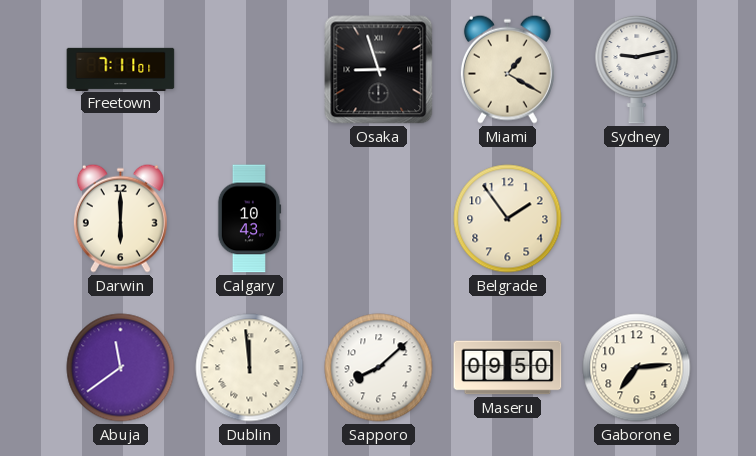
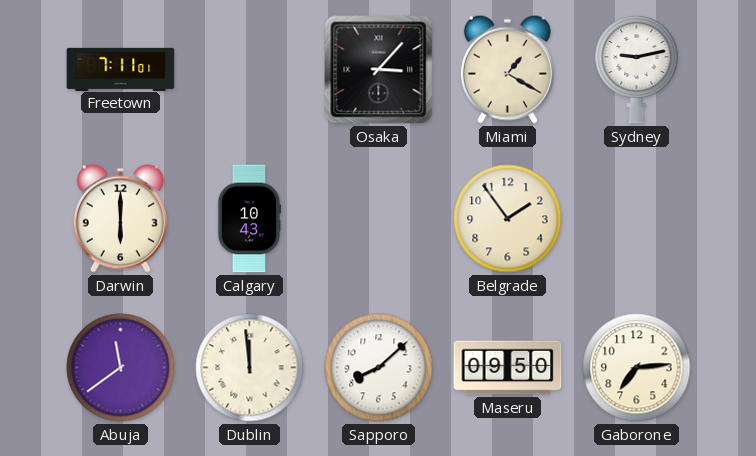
Osaka: 8:57 -> 3:07 (379, 70)
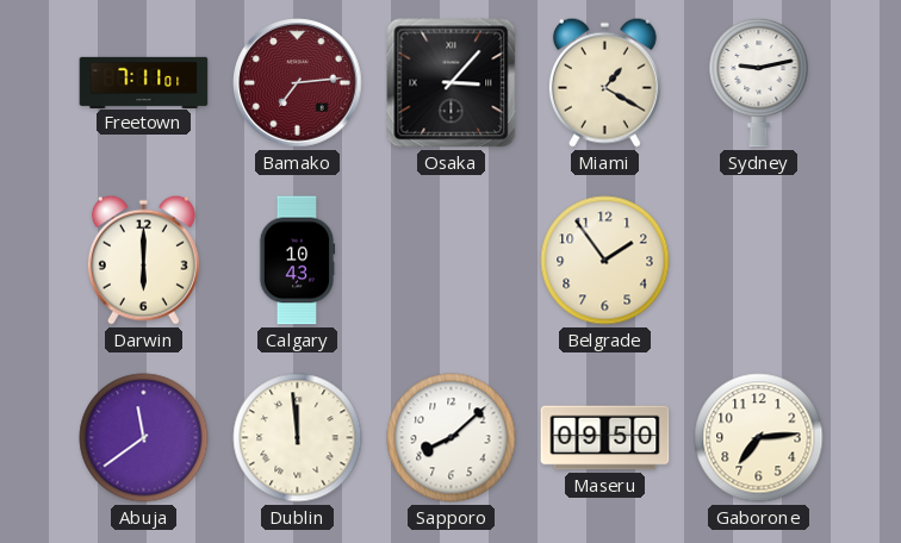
Bamako: none -> 7:14 (298, 83)
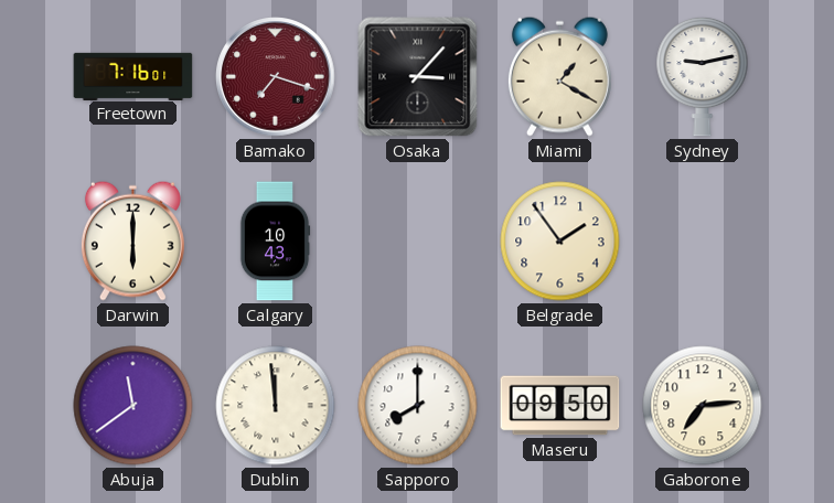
Freetown: 7:11 -> 7:16 (133, 76)
Bamako: 7:14 -> 7:18 (276, 77)
Sapporo: 8:08 -> 8:00 (418, 406)
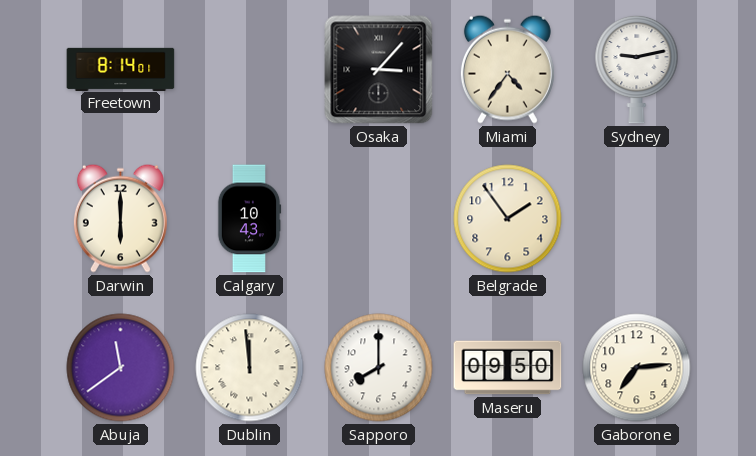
Freetown: 7:16 -> 8:14 (121, 69)
Bamako: 7:18 -> none (276, 77)
Miami: 1:20 -> 4:36 (507, 69)
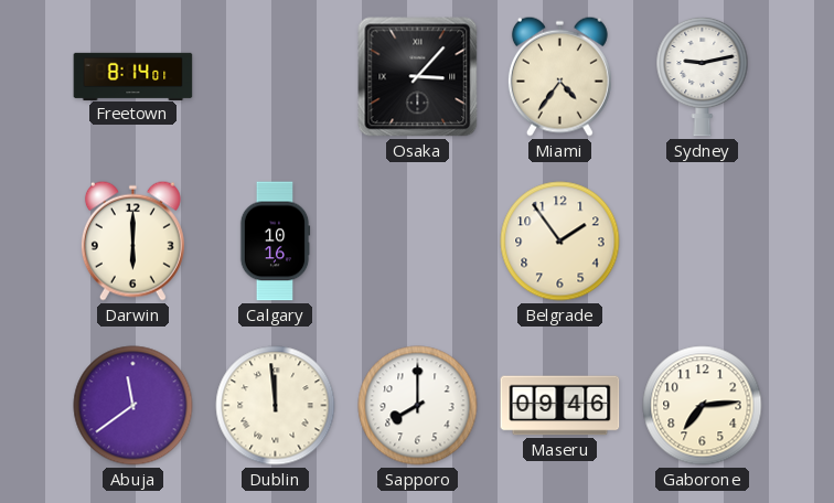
Calgary: 10:43 -> 10:16 (275, 242)
Maseru: 09:50 -> 09:46 (560, 406)
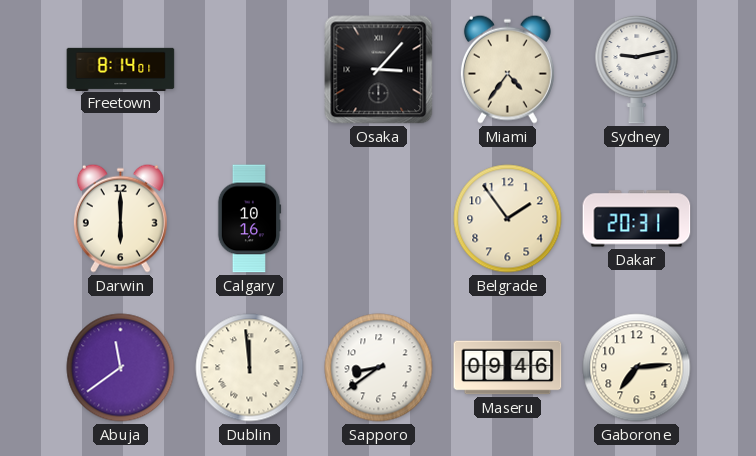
Dakar: none -> 20:31 (637, 219)
Sapporo: 8:00 -> 8:39 (379, 368)
